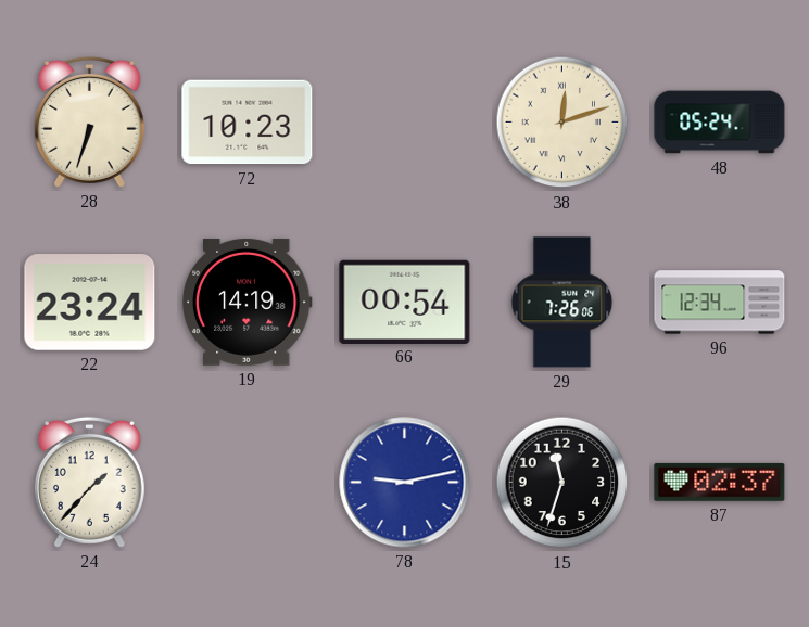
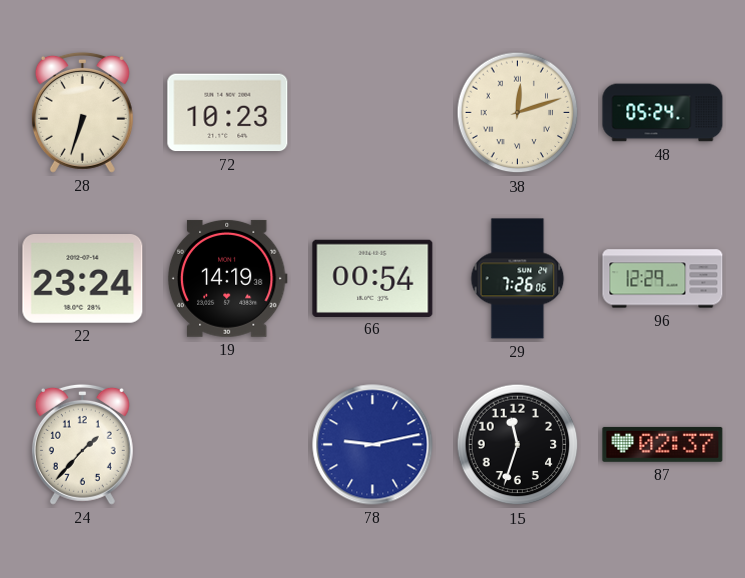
96: 12:34 -> 12:29 (663, 279)
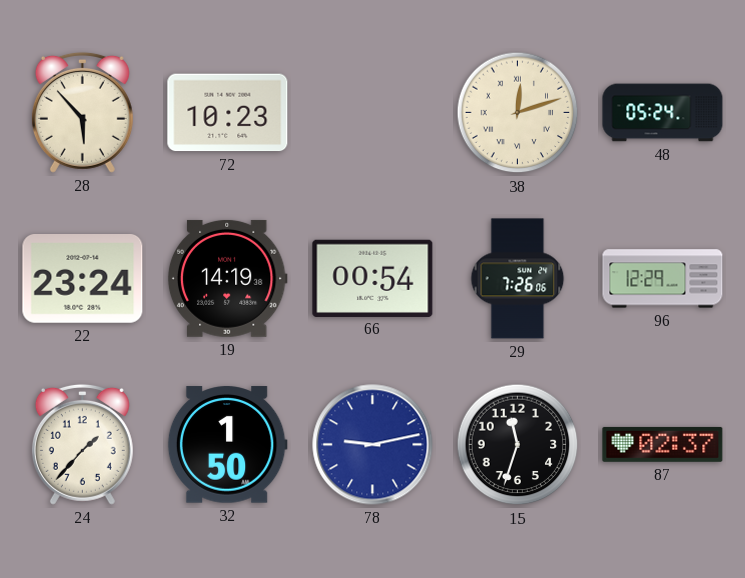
28: 6:33 -> 5:53 (82, 112)
32: none -> 1:50 (227, 445)
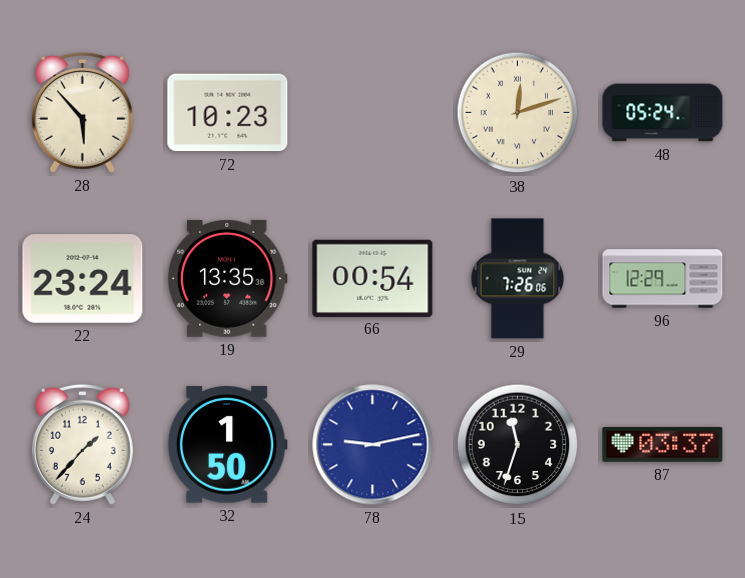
19: 14:19 -> 13:35 (227, 278)
87: 02:37 -> 03:37 (663, 444)
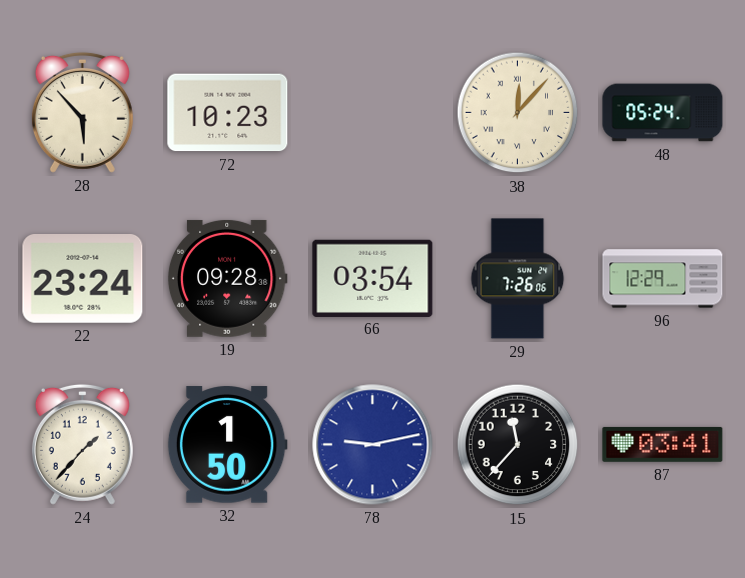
38: 12:12 -> 12:07 (518, 113)
19: 13:35 -> 09:28 (227, 278)
66: 00:54 -> 03:54 (373, 278)
15: 11:33 -> 11:37 (518, 445)
87: 03:37 -> 03:41 (663, 444)
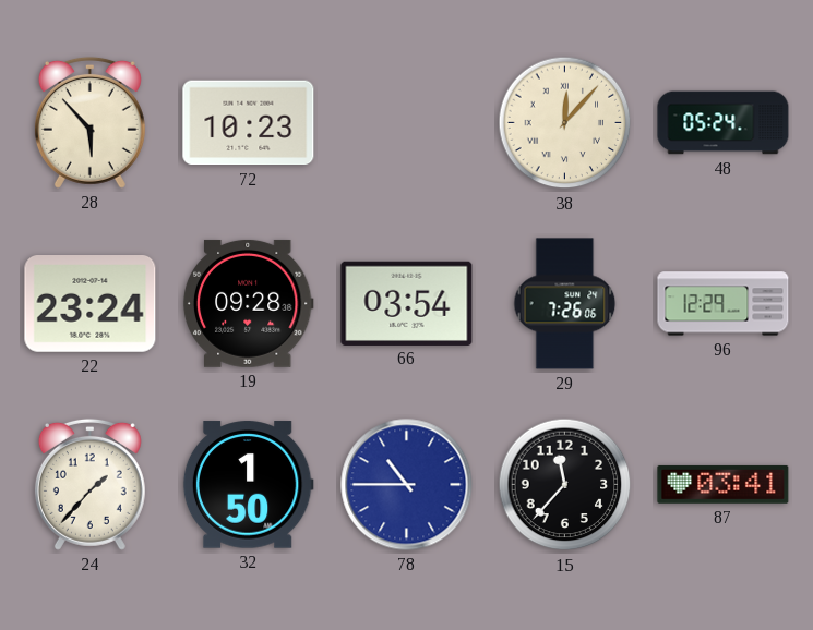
78: 9:13 -> 10:45 (407, 485)
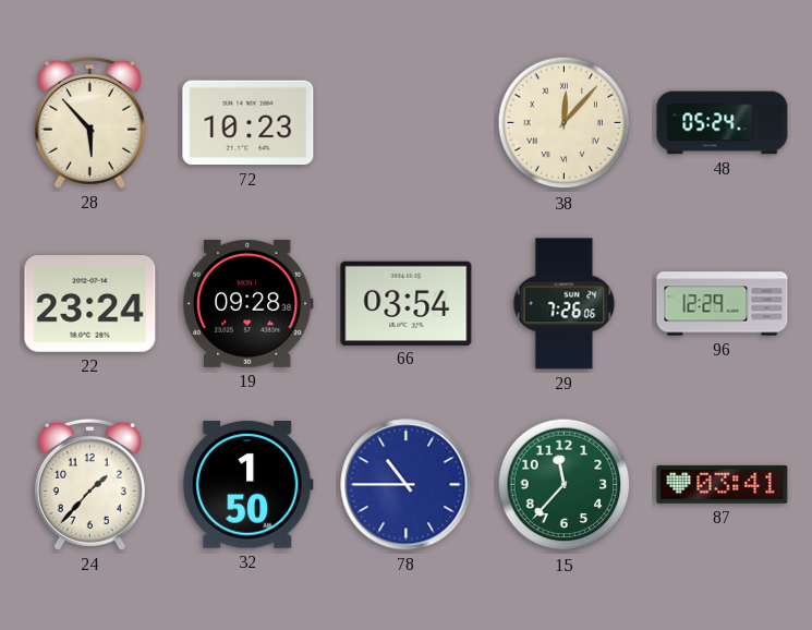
15 dial: black -> green (565, 485)
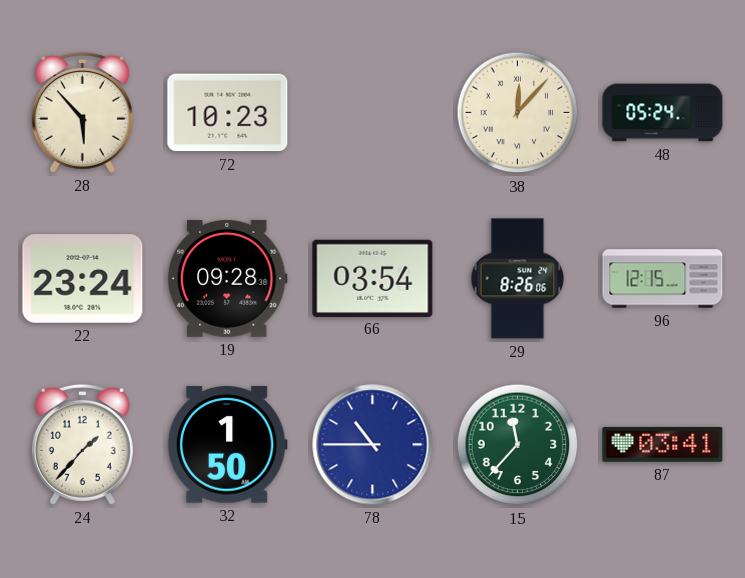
29: 7:26 -> 8:26 (518, 279)
96: 12:29 -> 12:15 (663, 279)
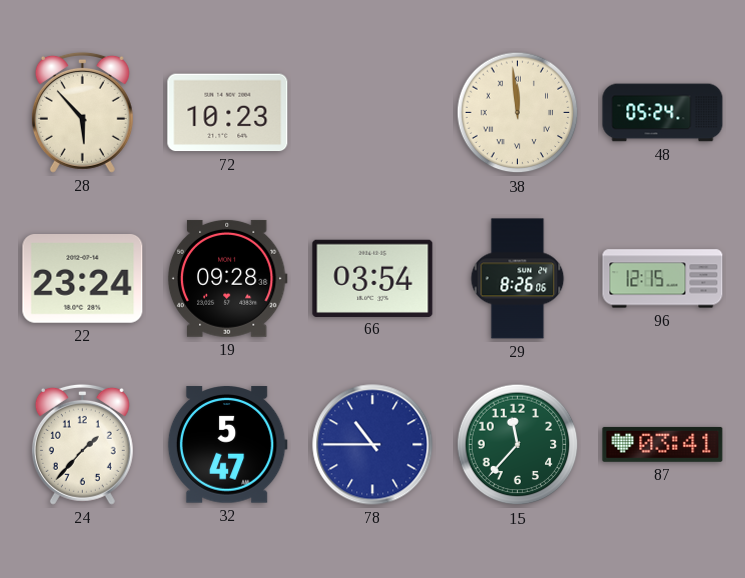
38: 12:07 -> 11:59 (518, 113)
32: 1:50 -> 5:47 (227, 445)
